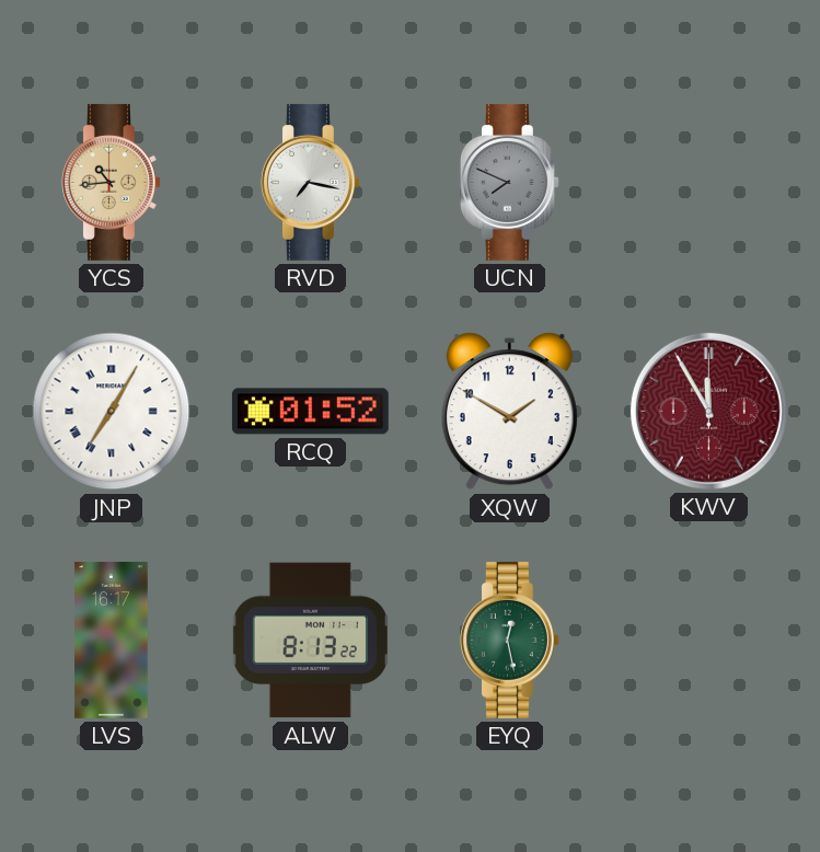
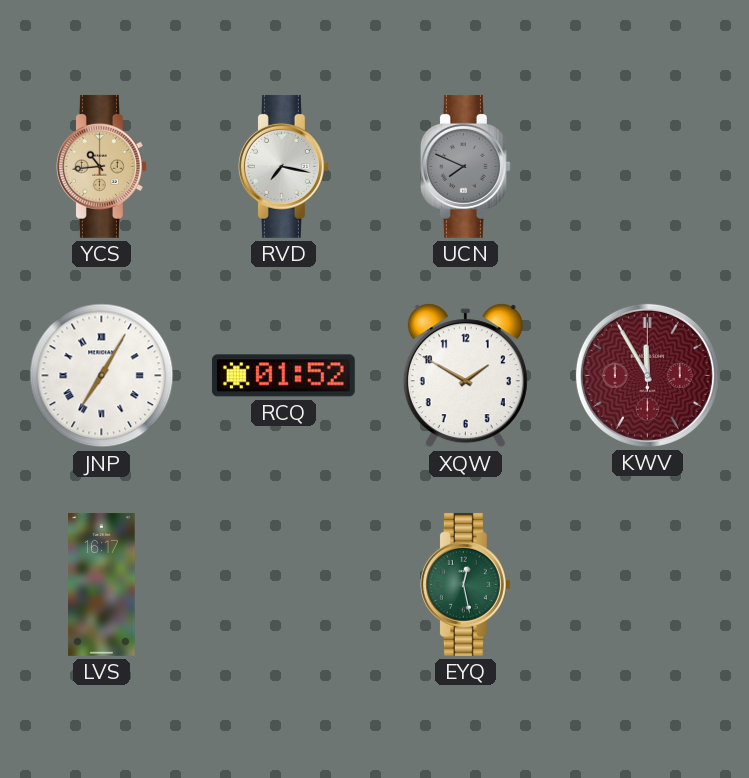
ALW: 8:13 -> none (310, 641)
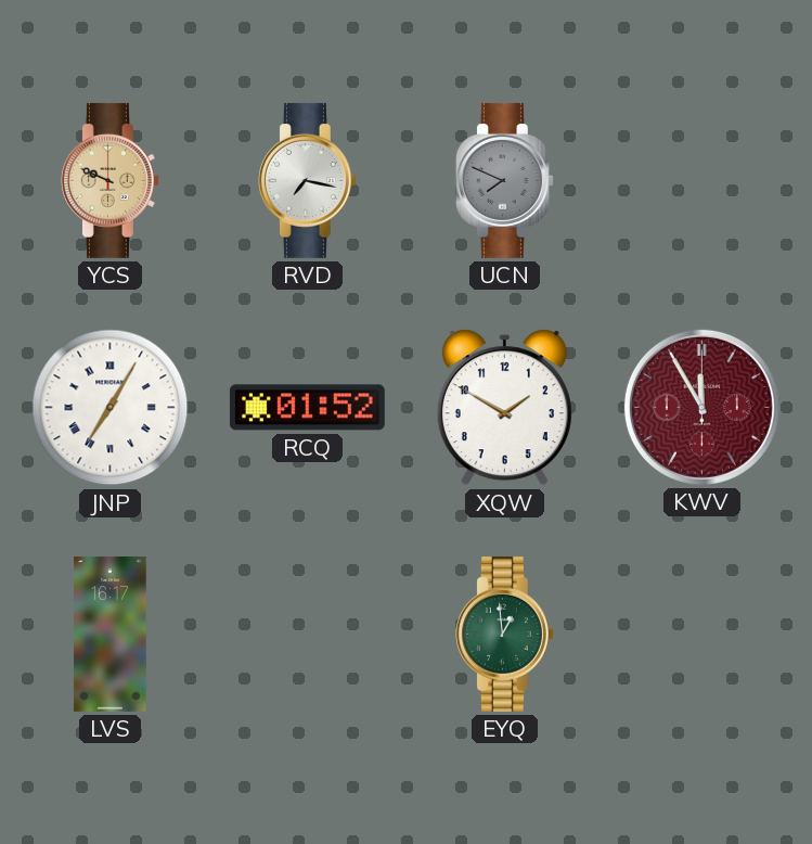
YCS: 10:44 -> 9:49 (109, 180)
EYQ: 12:28 -> 12:59 (504, 634)
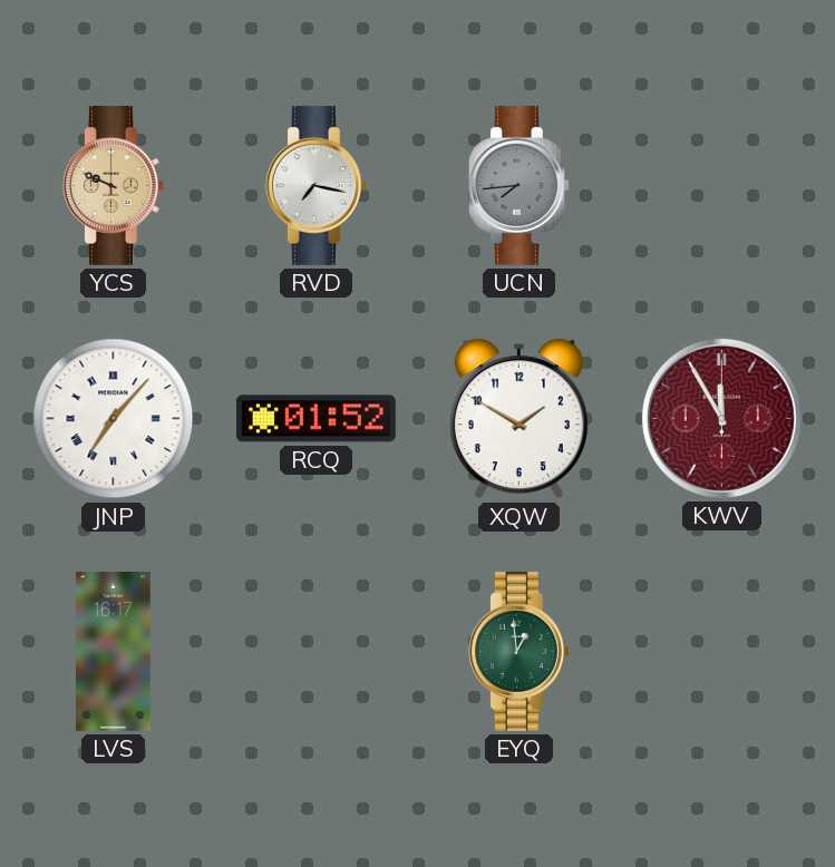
UCN: 7:49 -> 7:44 (518, 185)
JNP: 7:05 -> 7:07 (114, 419)
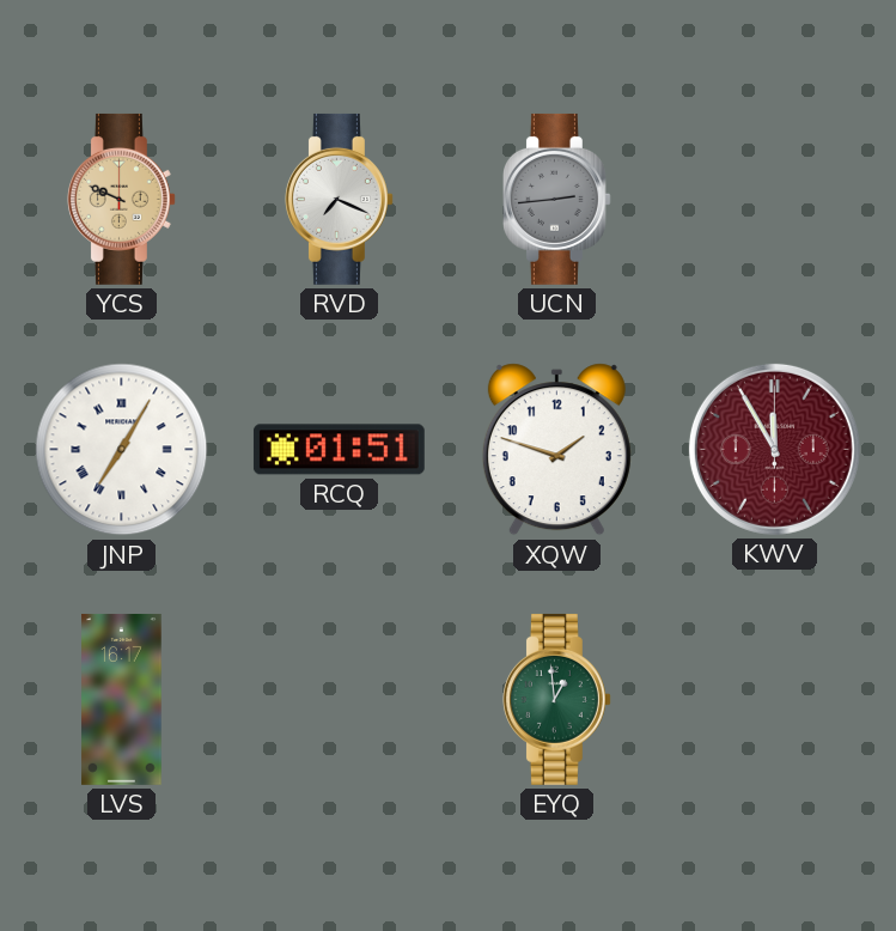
RVD: 7:17 -> 7:19 (339, 199)
UCN: 7:44 -> 2:44 (556, 199)
JNP: 7:07 -> 7:05 (122, 450)
RCQ: 01:52 -> 01:51 (339, 450)
XQW: 1:50 -> 1:48 (556, 450)
